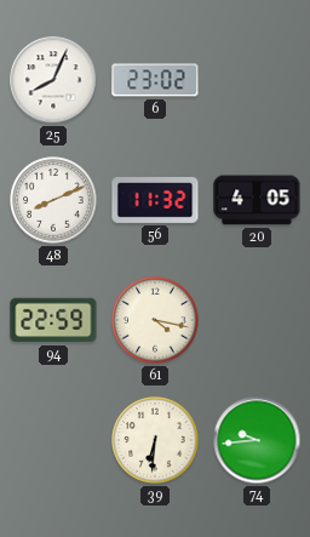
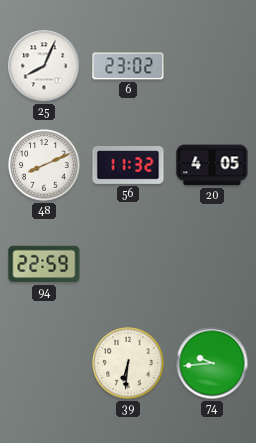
61: 4:17 -> none (155, 320)
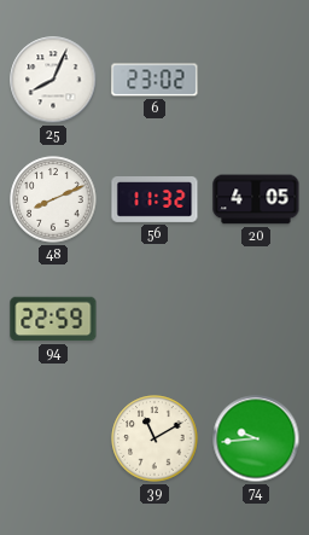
39: 6:31 -> 11:10 (154, 438)
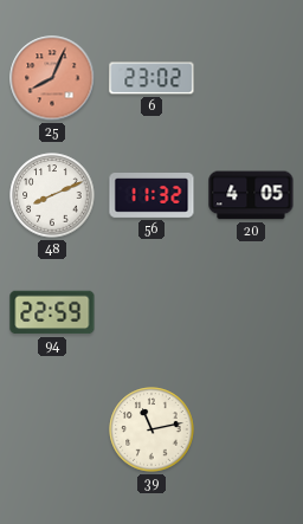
25 dial: white -> salmon (52, 78)
39: 11:10 -> 11:13 (151, 429)
74: 9:44 -> none (256, 438)
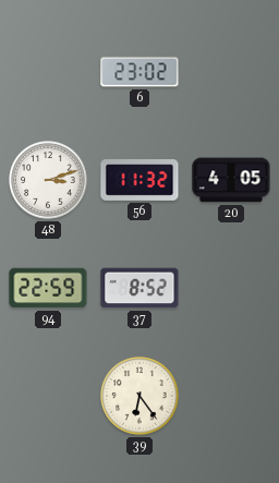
25: 8:04 -> none (52, 78)
48: 8:11 -> 3:12 (48, 180)
37: none -> 8:52 (139, 288)
39: 11:13 -> 6:24 (139, 396)
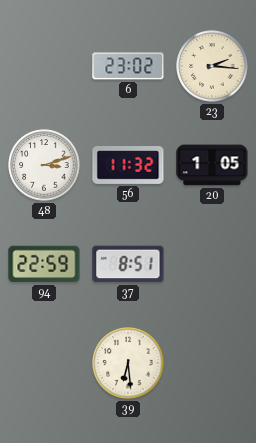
23: none -> 2:16 (212, 66)
20: 4:05 -> 1:05 (212, 165)
37: 8:52 -> 8:51 (128, 264)
39: 6:24 -> 6:29 (128, 363)
